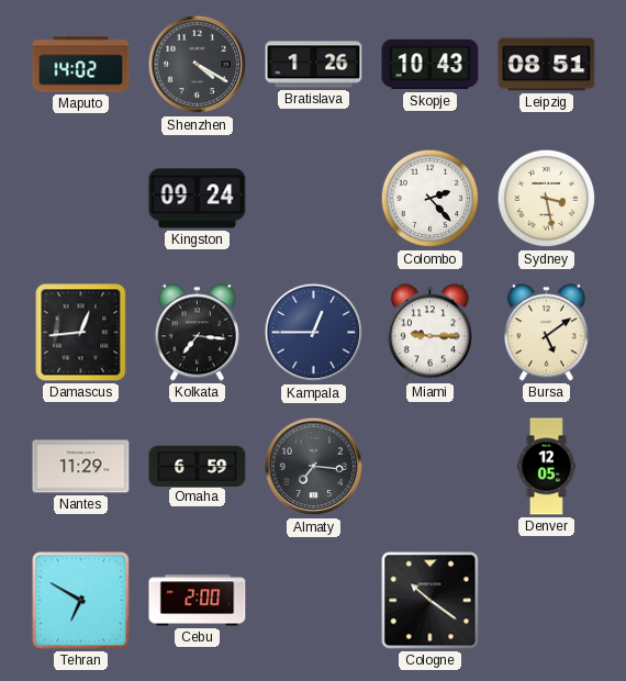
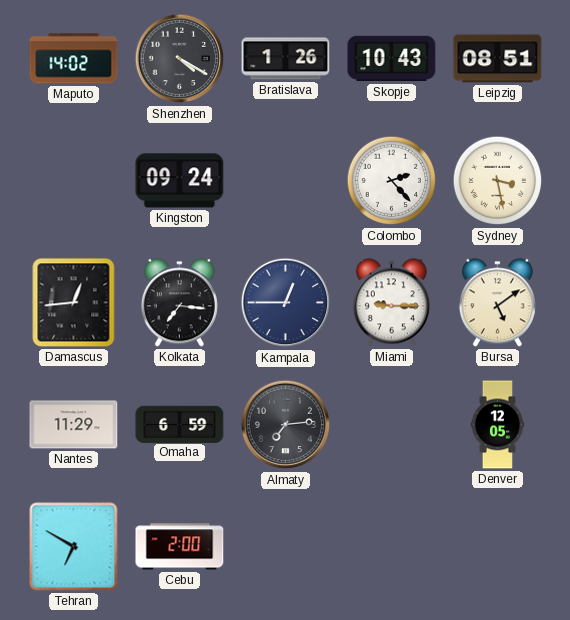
Almaty: 7:16 -> 7:14 (286, 425)
Cologne: 10:21 -> none (431, 601)
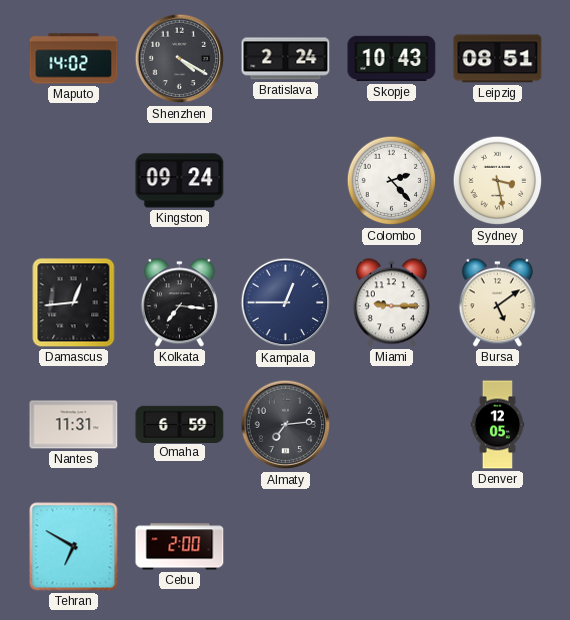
Bratislava: 1:26 -> 2:24 (286, 59)
Nantes: 11:29 -> 11:31 (74, 425)
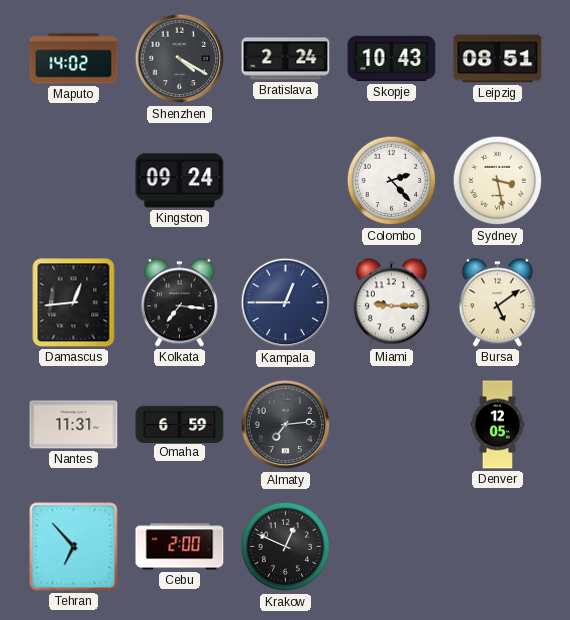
Tehran: 6:50 -> 6:53 (74, 547)
Krakow: none -> 12:49 (286, 547)
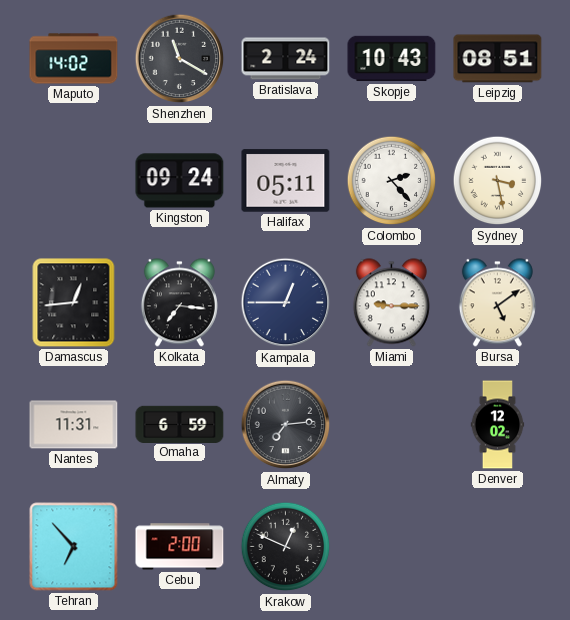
Shenzhen: 4:20 -> 11:20 (180, 59)
Halifax: none -> 05:11 (286, 181)
Denver: 12:05 -> 12:02 (498, 425)
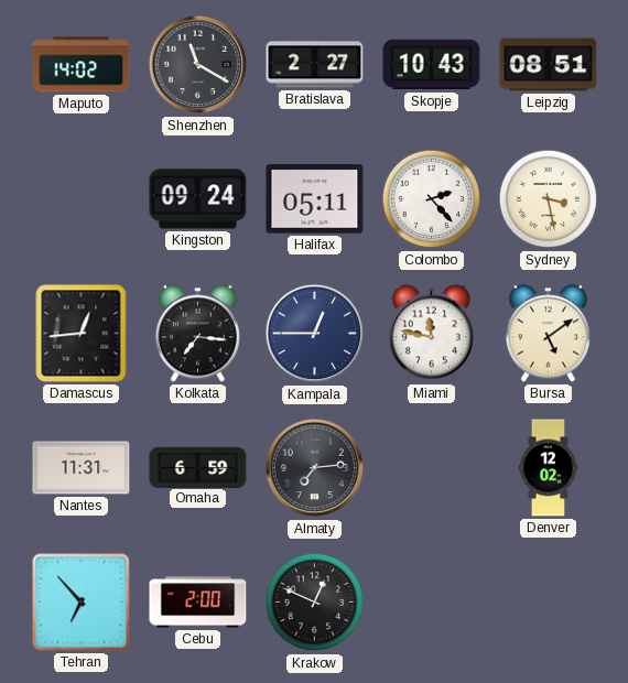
Bratislava: 2:24 -> 2:27 (315, 65)
Miami: 9:15 -> 11:47 (431, 334)
